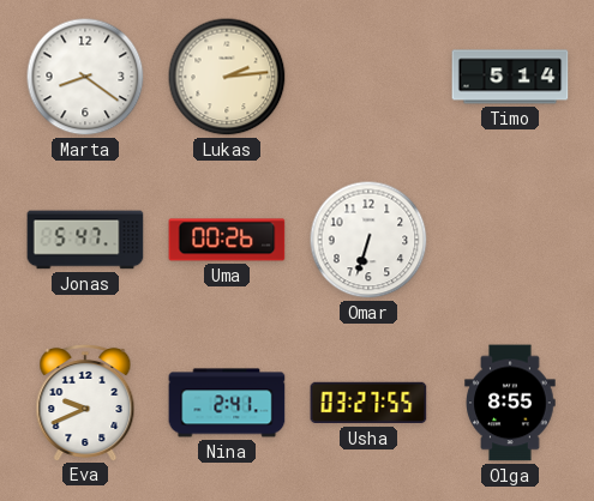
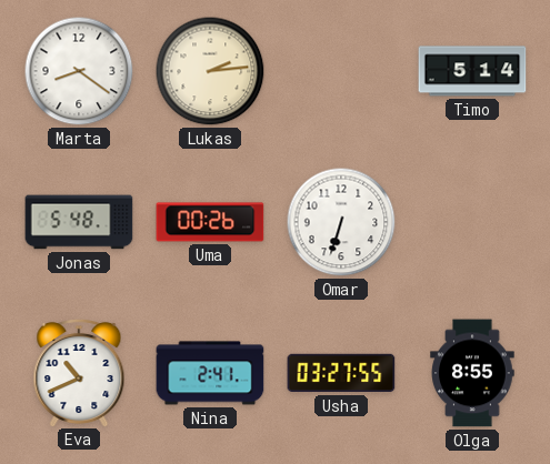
Jonas: 5:47 -> 5:48 (79, 222)
Eva: 9:41 -> 10:41 (79, 372)
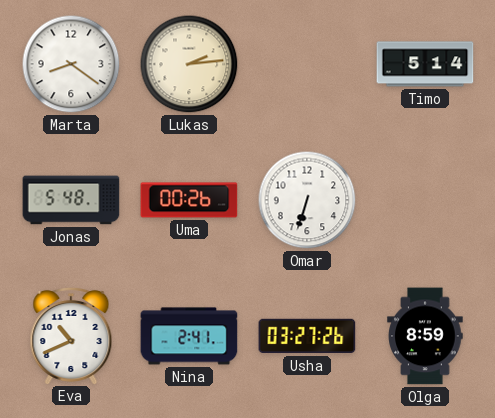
Usha: 03:27:55 -> 03:27:26 (307, 336)
Olga: 8:55 -> 8:59 (425, 336)
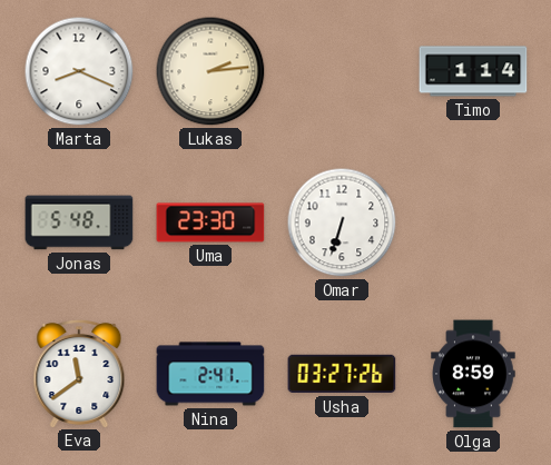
Marta: 8:21 -> 8:19 (79, 71)
Timo: 5:14 -> 1:14 (473, 71)
Uma: 00:26 -> 23:30 (210, 222)
Eva: 10:41 -> 11:39 (79, 373)
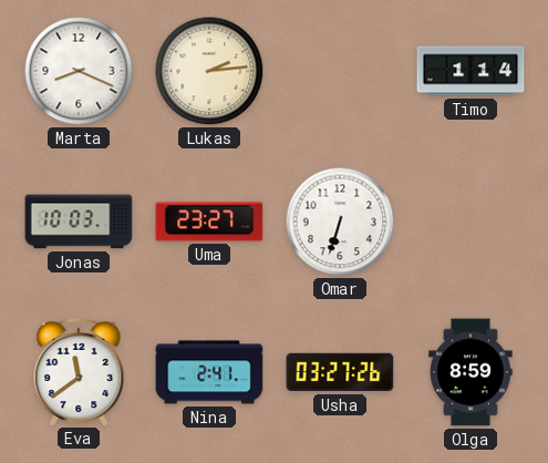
Jonas: 5:48 -> 10:03 (79, 222)
Uma: 23:30 -> 23:27 (209, 222)
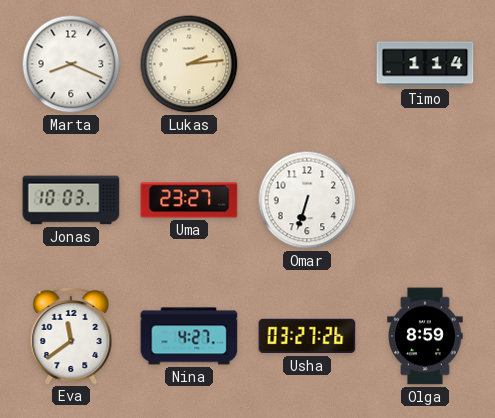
Nina: 2:41 -> 4:27 (189, 336)
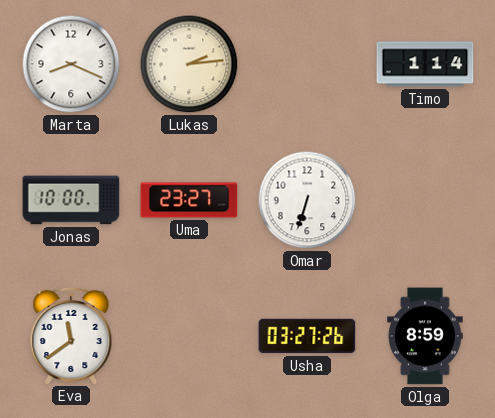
Jonas: 10:03 -> 10:00 (71, 200)
Nina: 4:27 -> none (189, 336)
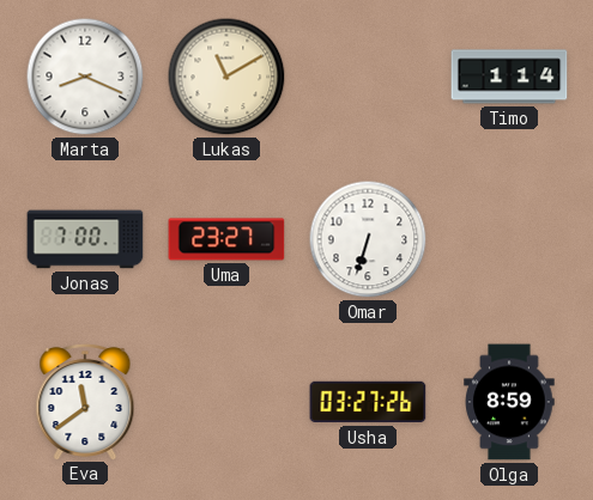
Lukas: 2:14 -> 11:10 (226, 77)
Jonas: 10:00 -> 7:00 (85, 239)
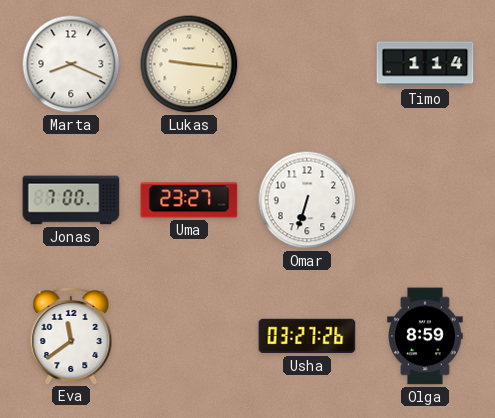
Lukas: 11:10 -> 9:16 (189, 64)
